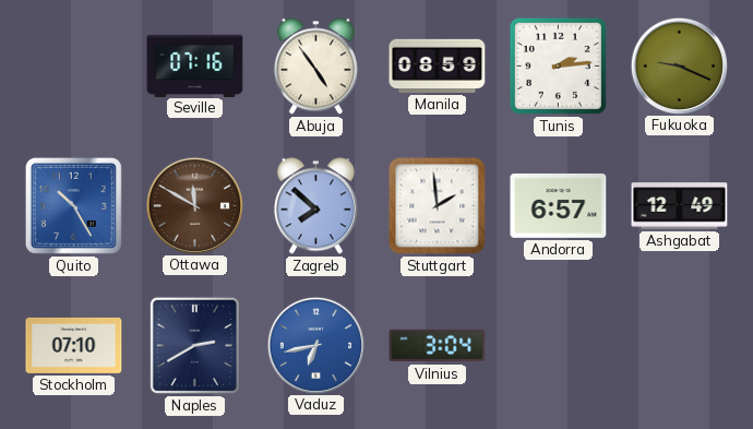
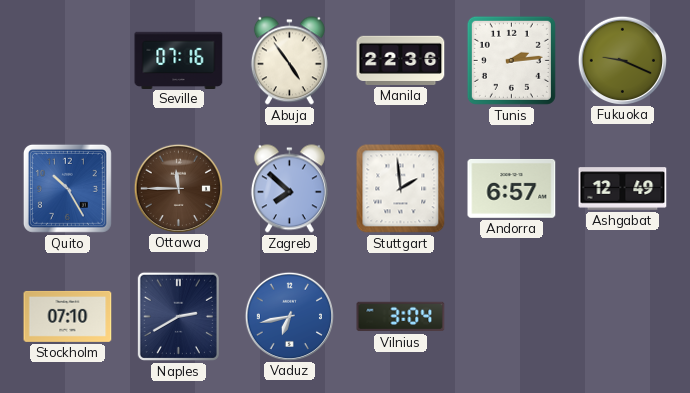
Manila: 08:59 -> 22:36 (401, 60)
Ottawa: 11:50 -> 11:45 (178, 188)
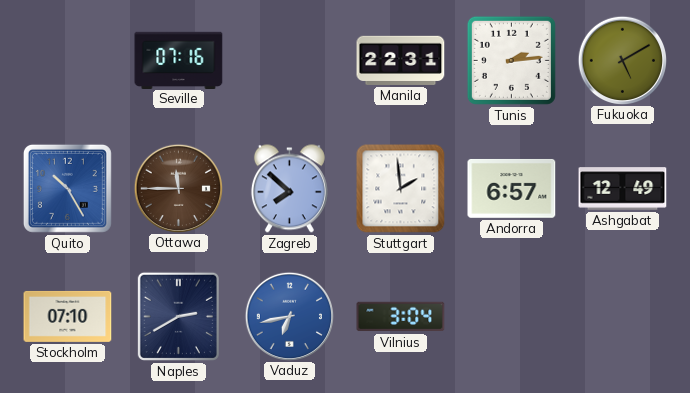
Abuja: 4:54 -> none (289, 61)
Manila: 22:36 -> 22:31 (401, 60)
Fukuoka: 9:19 -> 5:10 (622, 60)
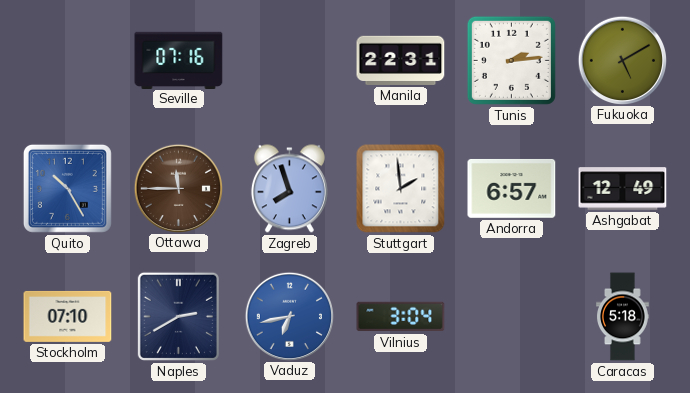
Zagreb: 7:52 -> 7:57 (289, 189)
Caracas: none -> 5:18 (623, 317)
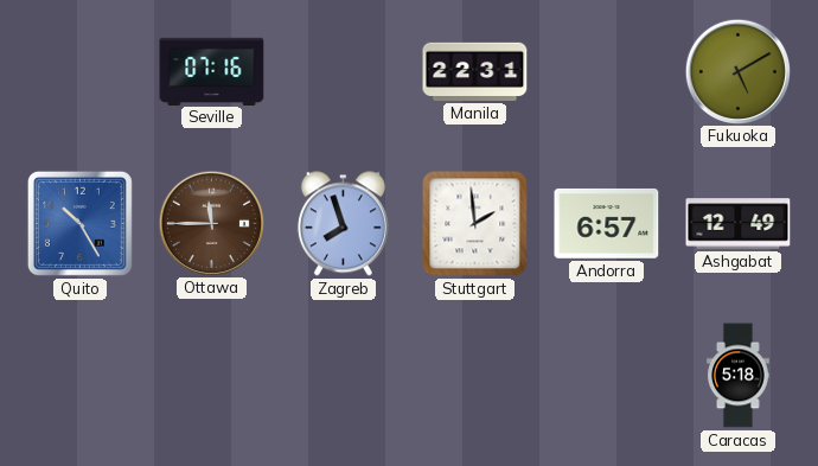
Tunis: 2:14 -> none (511, 60)
Stockholm: 07:10 -> none (68, 316)
Naples: 2:40 -> none (178, 316)
Vaduz: 6:43 -> none (289, 316)
Vilnius: 3:04 -> none (401, 317)
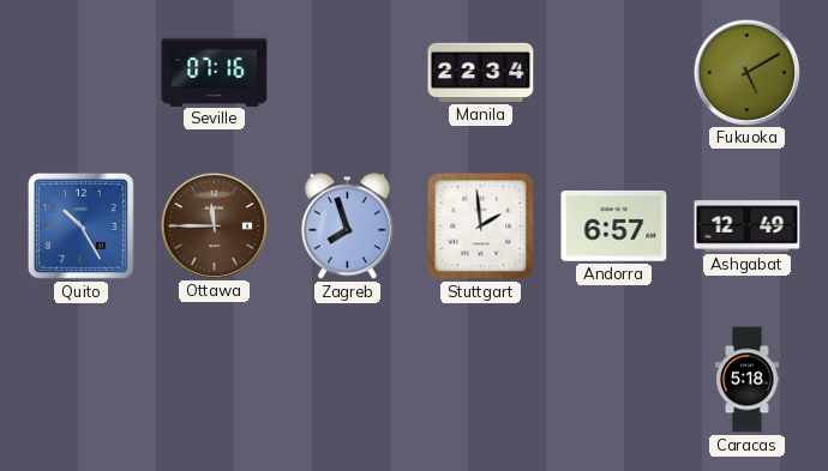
Manila: 22:31 -> 22:34 (481, 72)
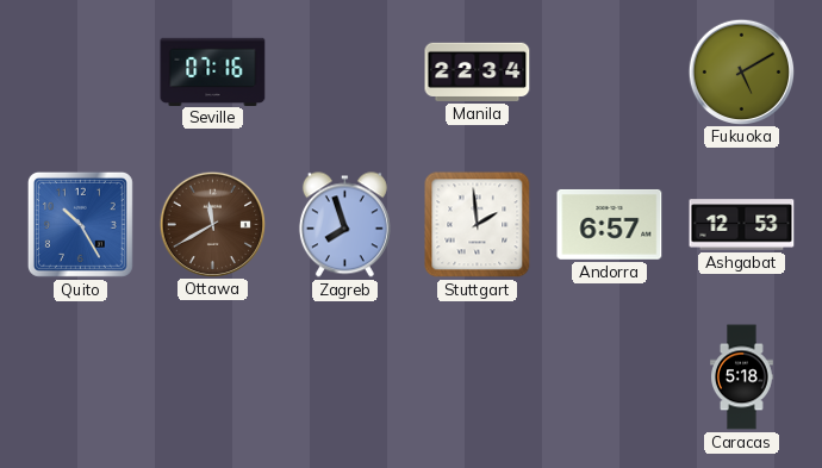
Ottawa: 11:45 -> 11:40 (212, 224)
Ashgabat: 12:49 -> 12:53 (742, 225)
